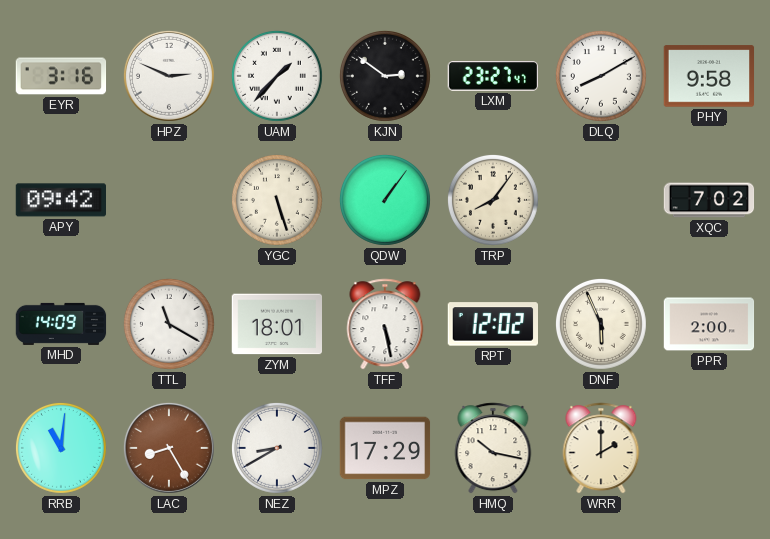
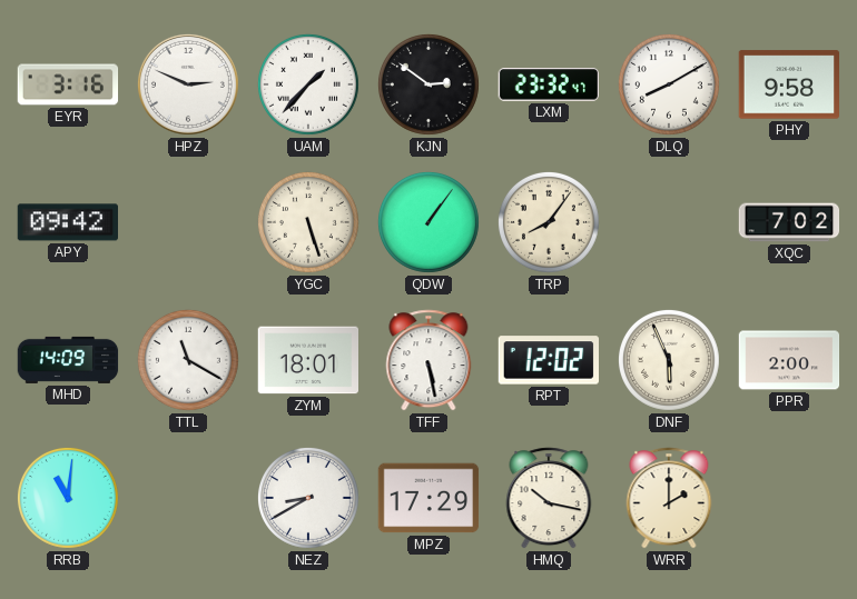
LXM: 23:27 -> 23:32 (548, 84)
LAC: 8:25 -> none (169, 448)
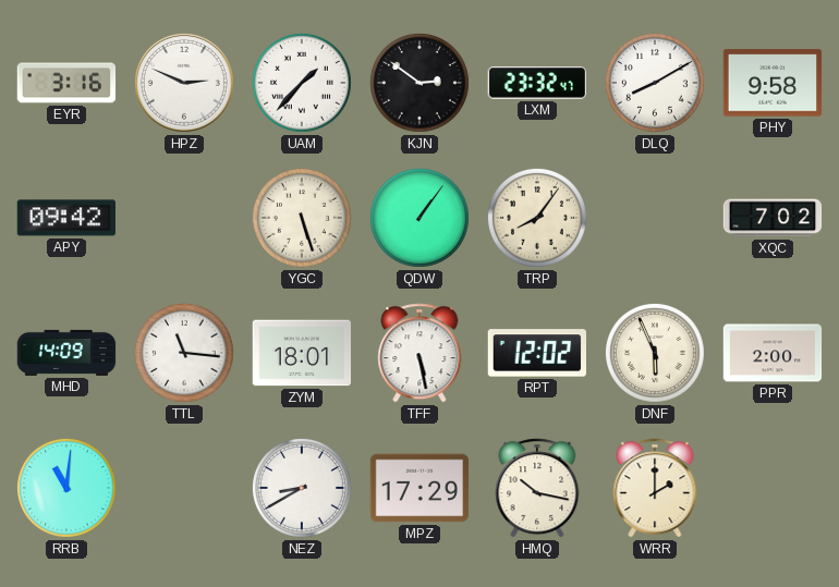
TTL: 11:20 -> 11:16 (184, 353)
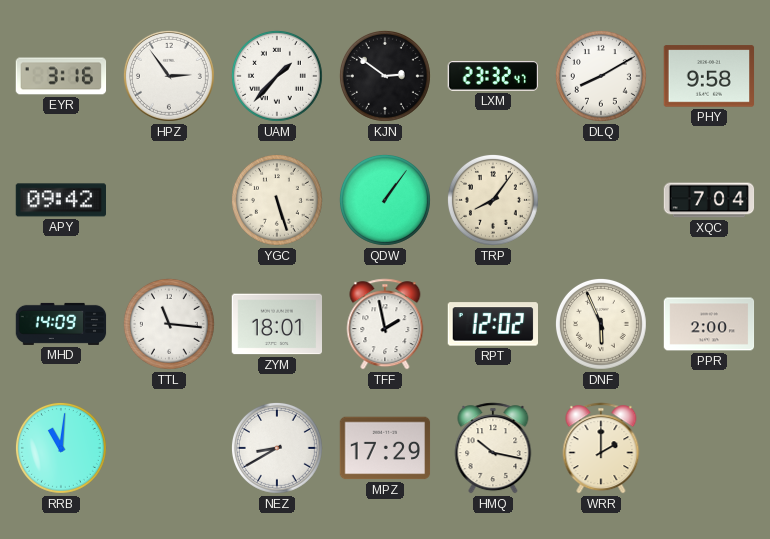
HPZ: 2:49 -> 2:54 (169, 76)
XQC: 7:02 -> 7:04 (709, 200)
TFF: 5:28 -> 1:58 (385, 324)
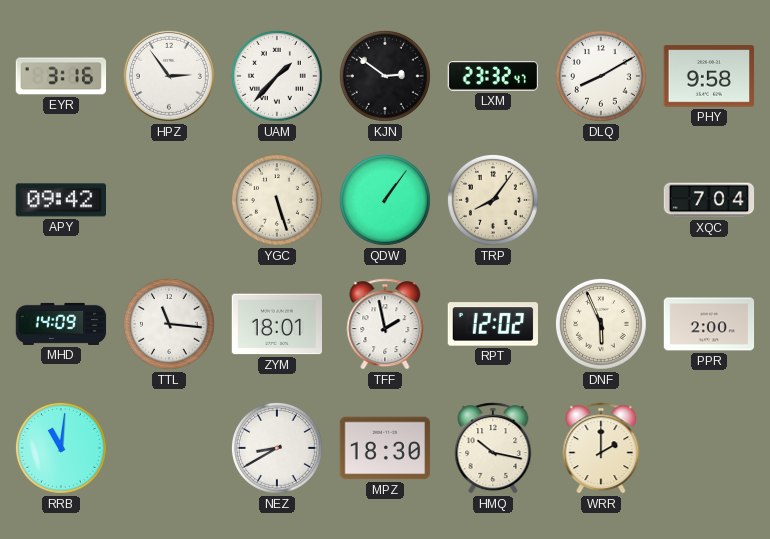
MPZ: 17:29 -> 18:30 (385, 448)
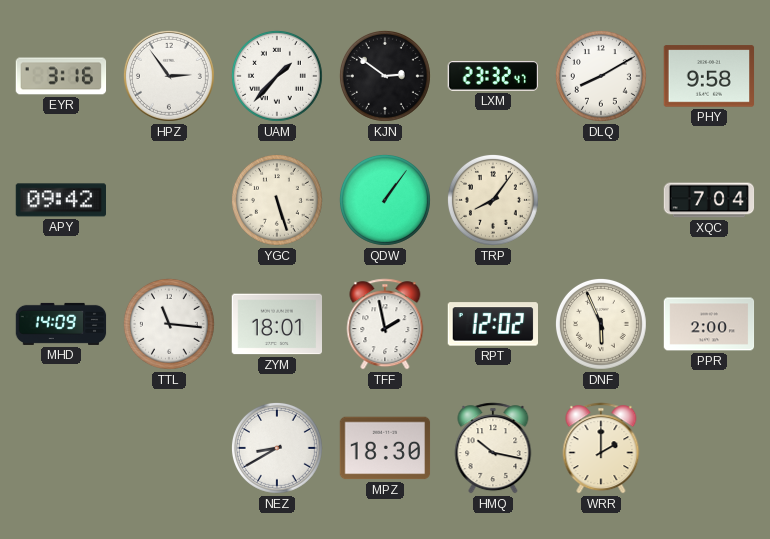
RRB: 11:01 -> none (61, 448)
